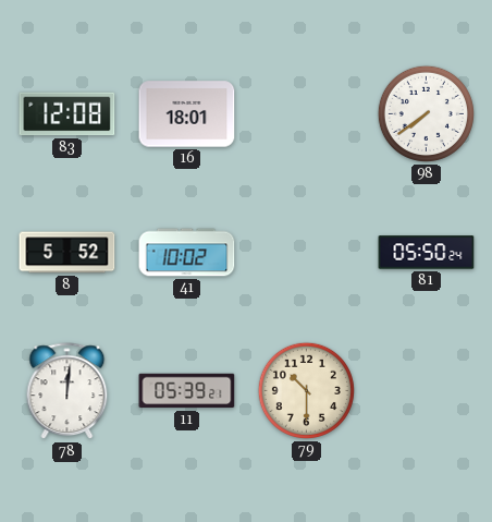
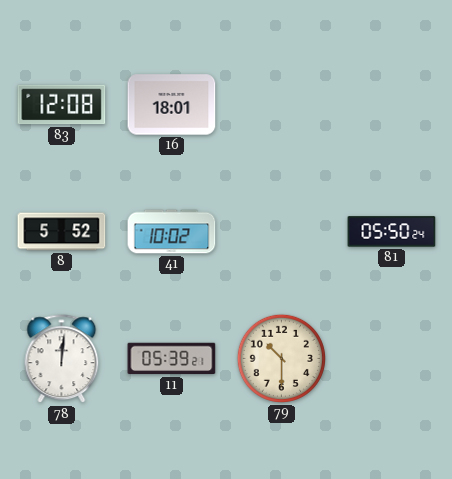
98: 7:39 -> none (426, 113)
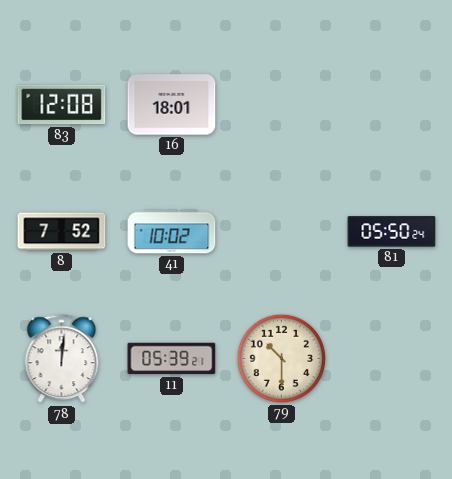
8: 5:52 -> 7:52 (62, 232)
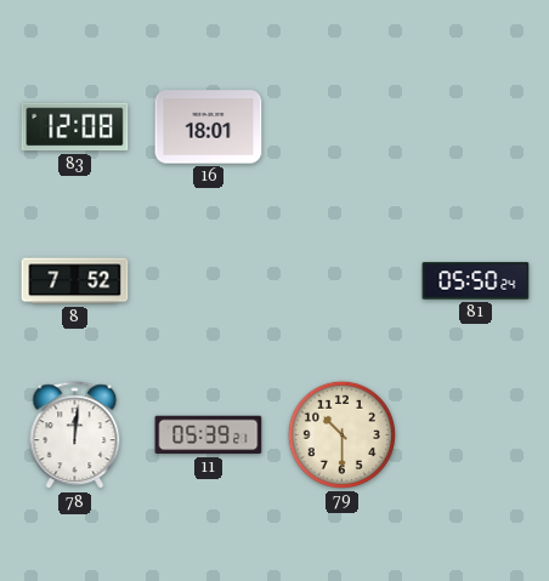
41: 10:02 -> none (172, 232)
